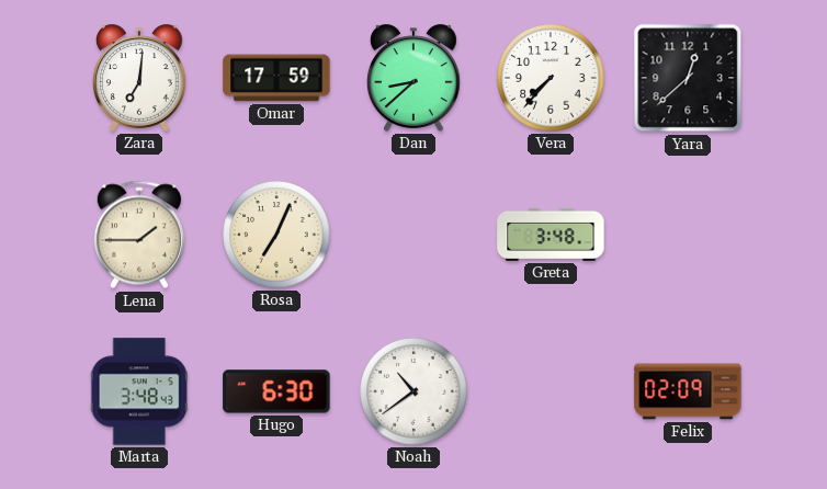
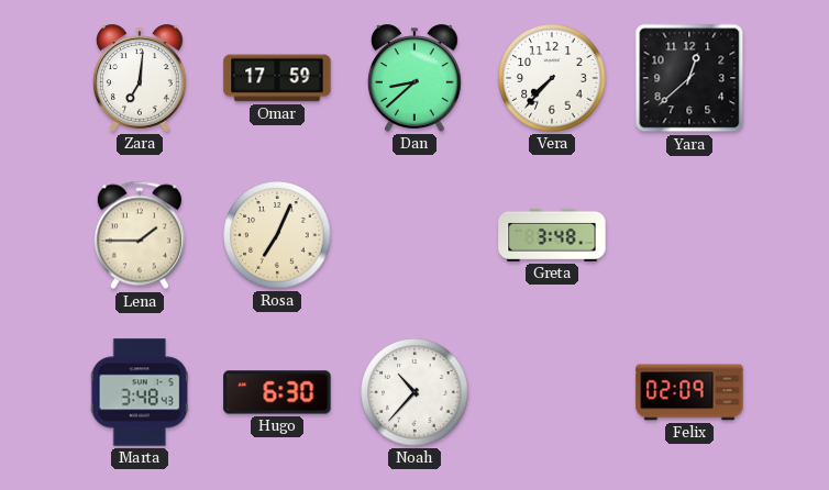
Noah: 10:39 -> 10:37 (414, 392)
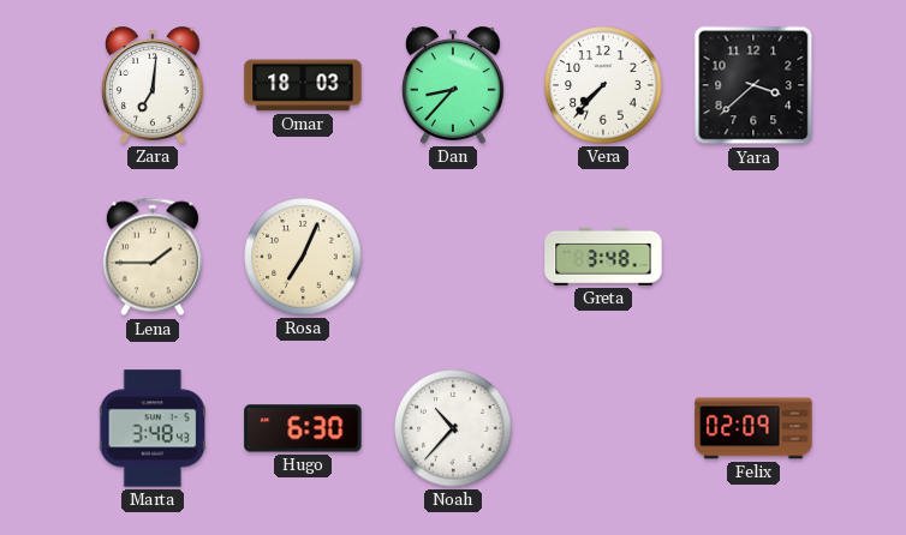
Omar: 17:59 -> 18:03 (303, 85)
Dan: 8:38 -> 8:37 (454, 85)
Yara: 12:38 -> 3:38 (753, 85)
